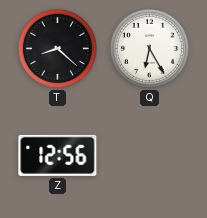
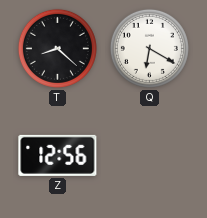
Q: 6:25 -> 6:20 (149, 48)
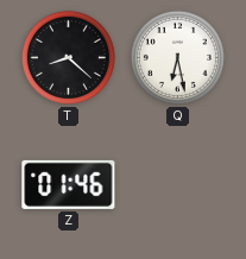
Q: 6:20 -> 6:28 (177, 57)
Z: 12:56 -> 01:46 (69, 184)
